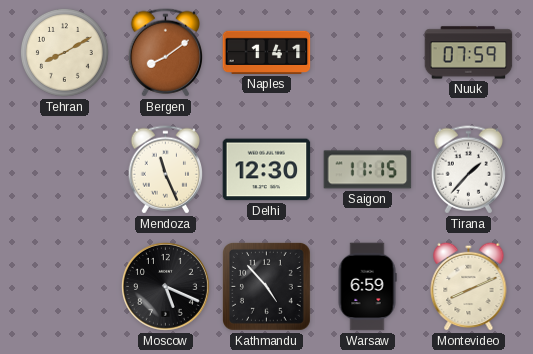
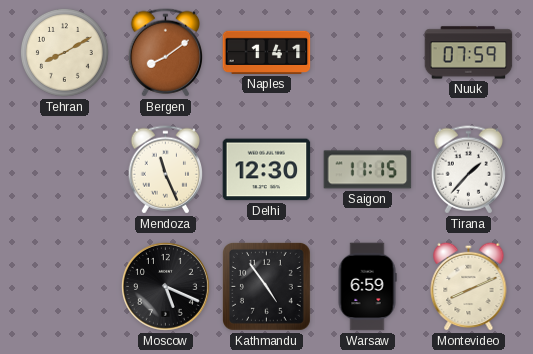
Kathmandu: 4:53 -> 4:54 (266, 286)
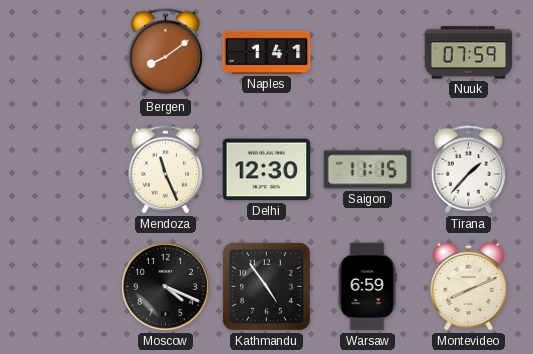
Tehran: 8:10 -> none (64, 52)
Moscow: 5:19 -> 4:19 (166, 287)
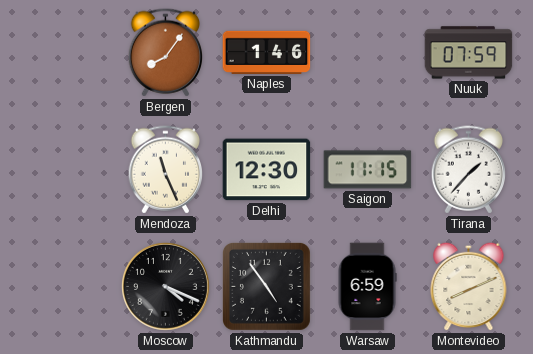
Bergen: 8:09 -> 8:06 (165, 53)
Naples: 1:41 -> 1:46 (267, 52)
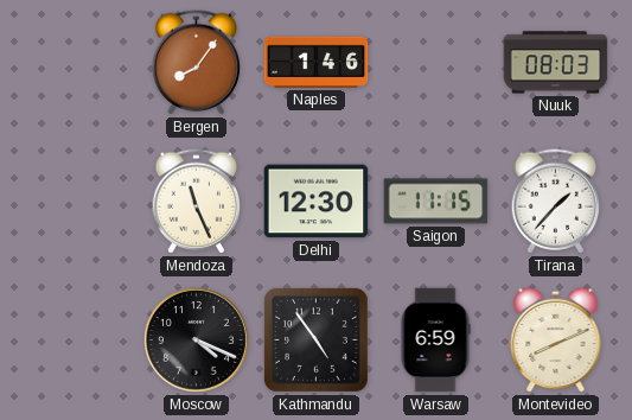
Nuuk: 07:59 -> 08:03 (556, 63)
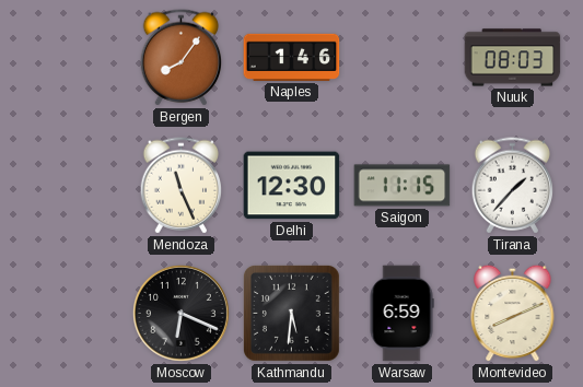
Moscow: 4:19 -> 6:19 (182, 314)
Kathmandu: 4:54 -> 5:31 (291, 313)
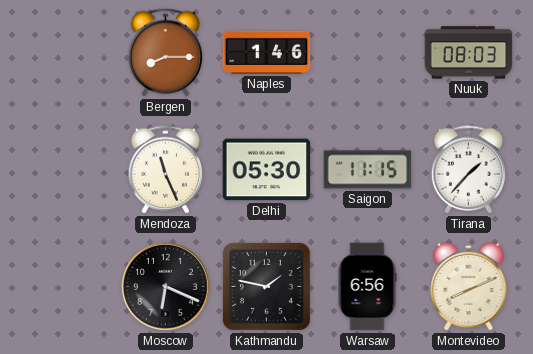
Bergen: 8:06 -> 8:15 (165, 53)
Delhi: 12:30 -> 05:30 (267, 170)
Kathmandu: 5:31 -> 1:47 (266, 286)
Warsaw: 6:59 -> 6:56 (367, 287)
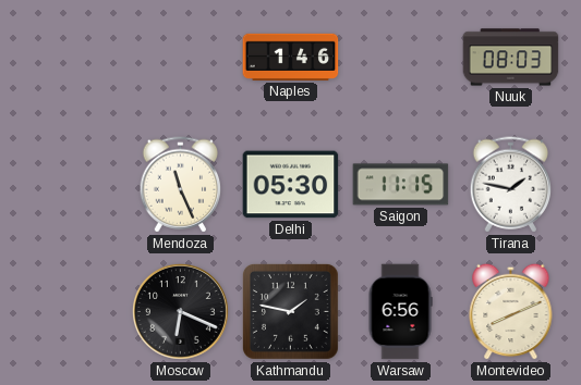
Bergen: 8:15 -> none (165, 53)
Tirana: 1:37 -> 1:47 (510, 185)
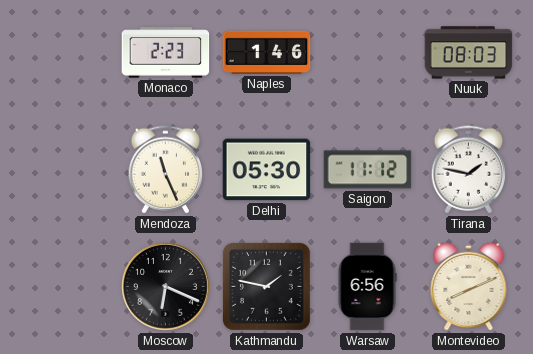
Monaco: none -> 2:23 (166, 53)
Saigon: 11:15 -> 11:12 (368, 170)
